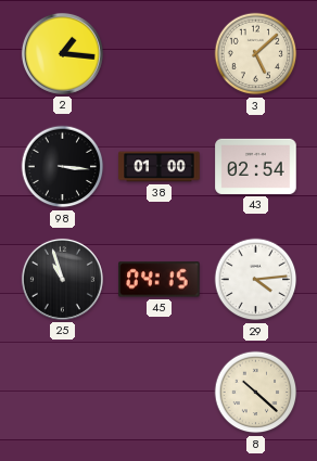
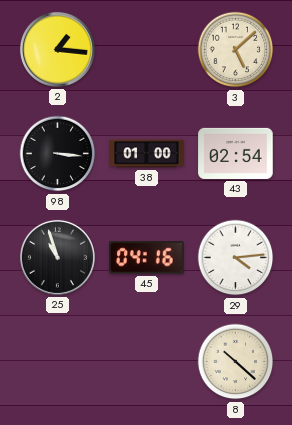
45: 04:15 -> 04:16 (147, 258)
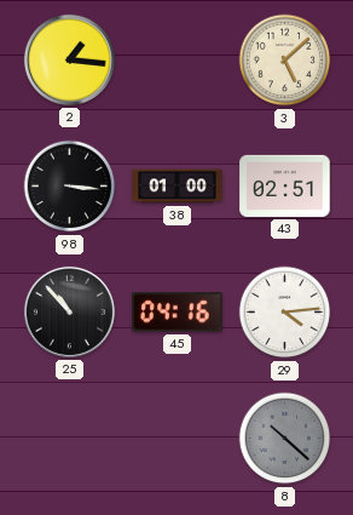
43: 02:54 -> 02:51 (285, 185)
25: 10:57 -> 10:53 (69, 311)
8 dial: cream -> grey (285, 439)
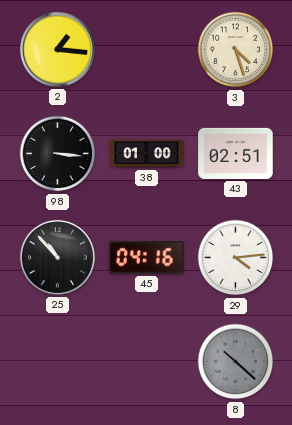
3: 5:08 -> 4:27 (236, 50)
